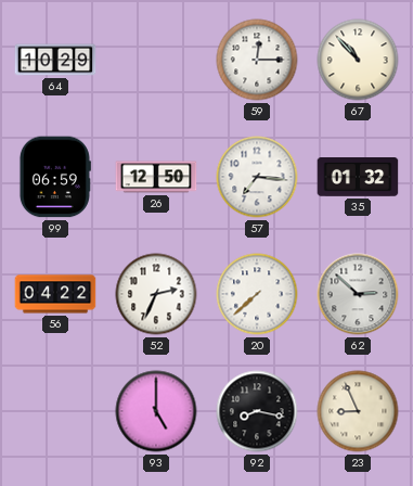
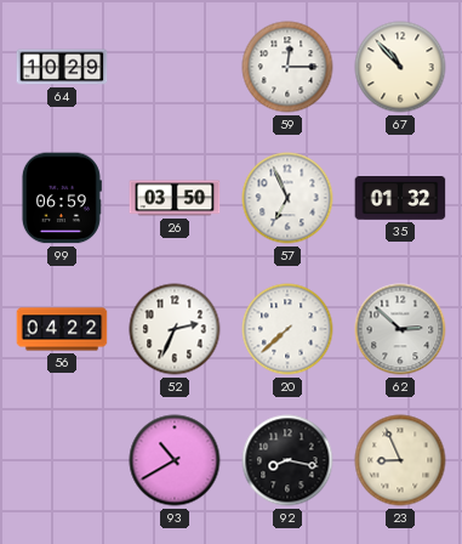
26: 12:50 -> 03:50 (175, 198)
57: 7:16 -> 6:56 (287, 198)
93: 5:00 -> 10:40 (175, 460)
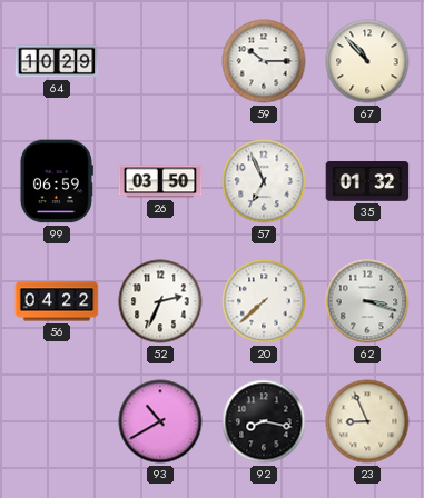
59: 12:15 -> 10:15 (264, 61)
62: 2:52 -> 3:18 (367, 301)
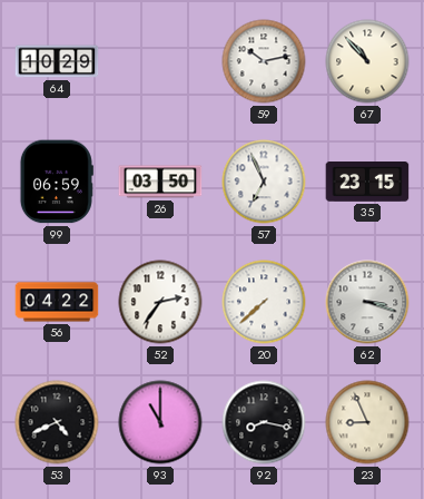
59: 10:15 -> 10:13 (264, 61)
35: 01:32 -> 23:15 (367, 183)
52: 2:34 -> 2:36 (160, 302)
53: none -> 4:41 (57, 422)
93: 10:40 -> 11:00 (160, 422)
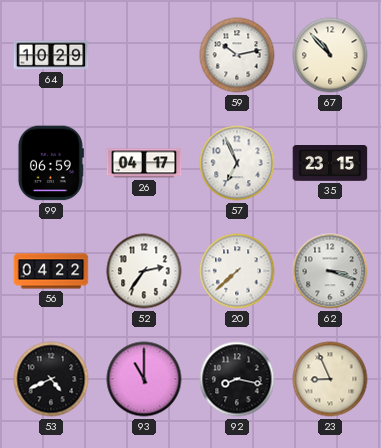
26: 03:50 -> 04:17 (144, 163)
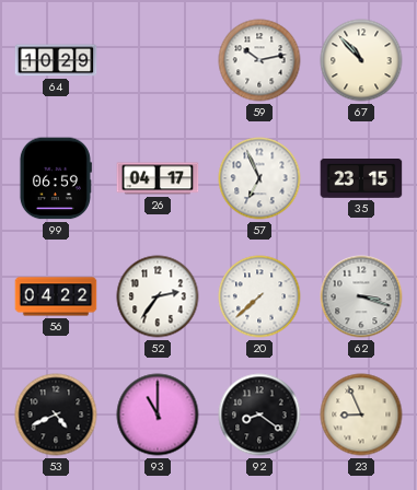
92: 8:17 -> 8:21 (259, 415)
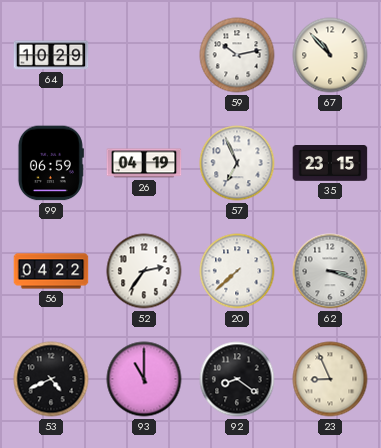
26: 04:17 -> 04:19 (144, 163)
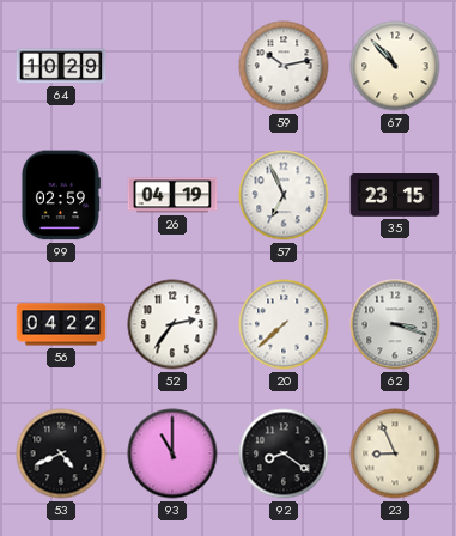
99: 06:59 -> 02:59 (60, 195)
